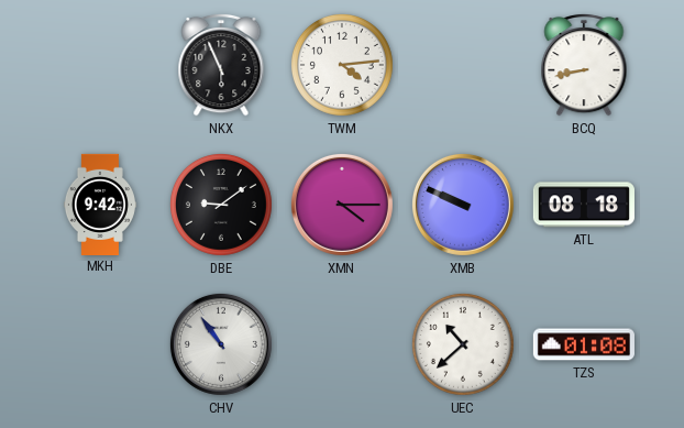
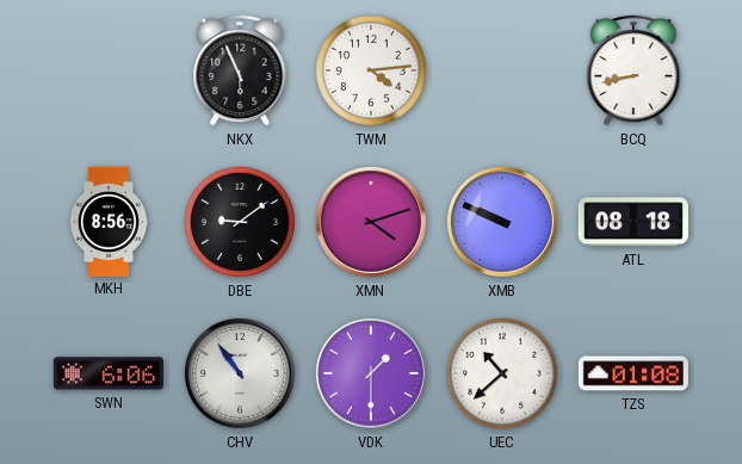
MKH: 9:42 -> 8:56 (109, 221)
XMN: 4:15 -> 4:12 (371, 222)
SWN: none -> 6:06 (109, 373)
VDK: none -> 1:30 (371, 373)
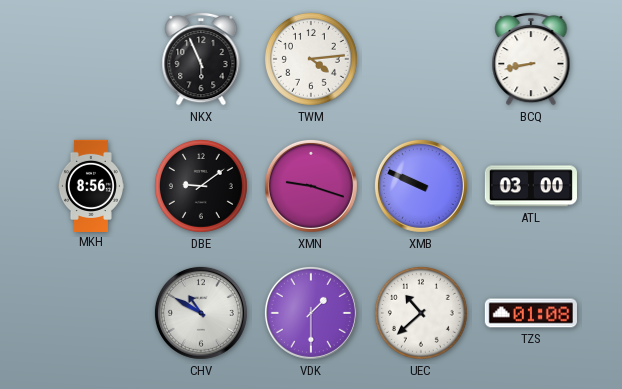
XMN: 4:12 -> 9:18 (311, 186)
ATL: 08:18 -> 03:00 (531, 186)
SWN: 6:06 -> none (109, 373)
CHV: 10:54 -> 10:50 (201, 313)
